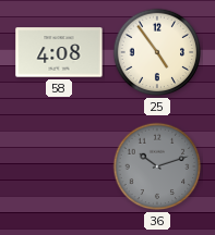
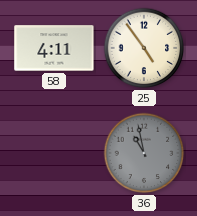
58: 4:08 -> 4:11 (54, 48)
36: 10:12 -> 10:58 (144, 153)
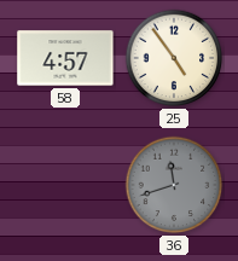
58: 4:11 -> 4:57 (65, 58)
36: 10:58 -> 11:42 (174, 185)
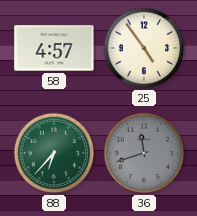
88: none -> 6:37 (54, 153)
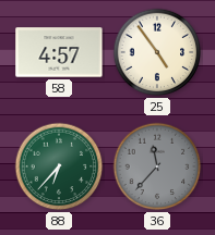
36: 11:42 -> 11:37 (157, 166)
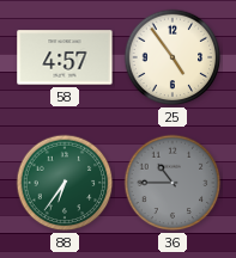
88: 6:37 -> 6:36 (65, 183)
36: 11:37 -> 10:45 (173, 183)
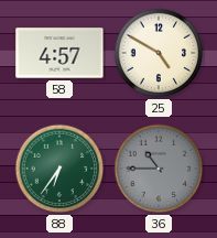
25: 4:54 -> 4:50 (159, 53)
